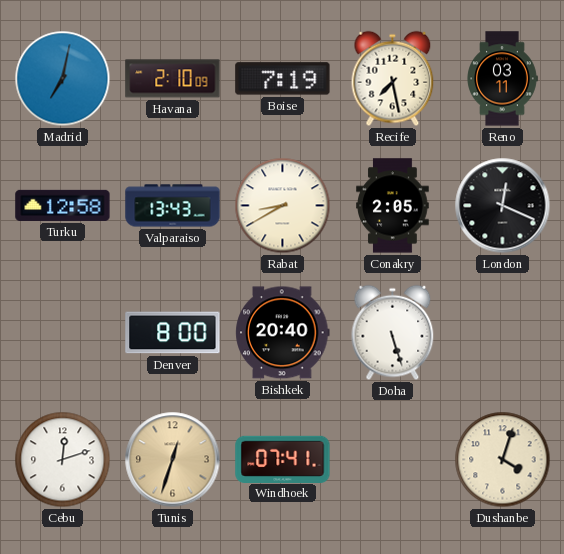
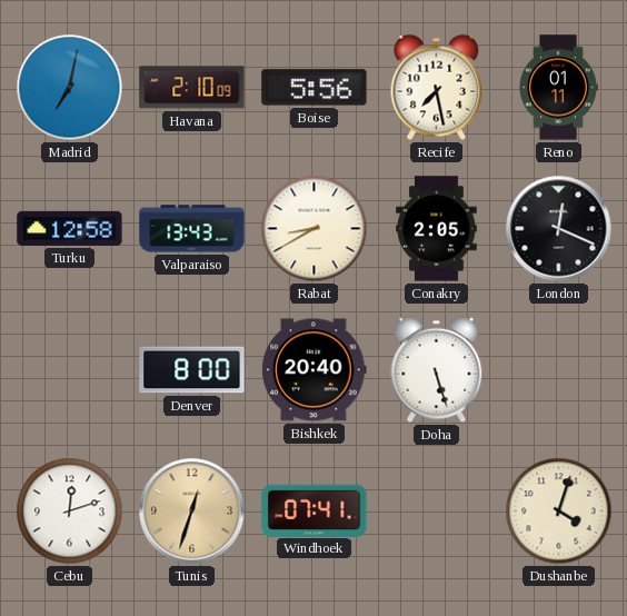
Boise: 7:19 -> 5:56 (315, 88)
Reno: 03:11 -> 01:11 (558, 88)
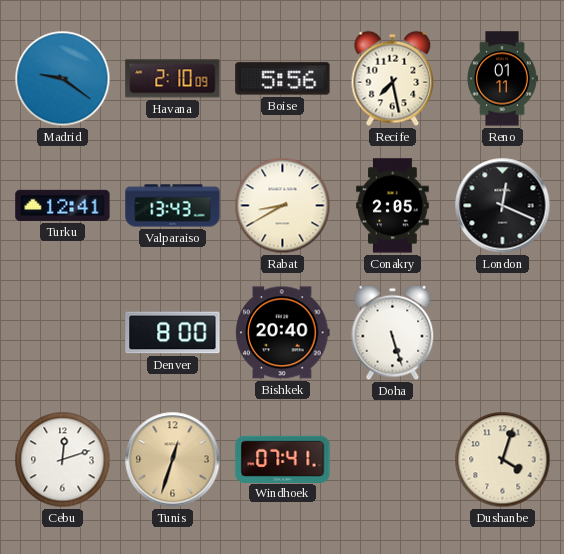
Madrid: 7:02 -> 9:21 (63, 79)
Turku: 12:58 -> 12:41 (63, 205)
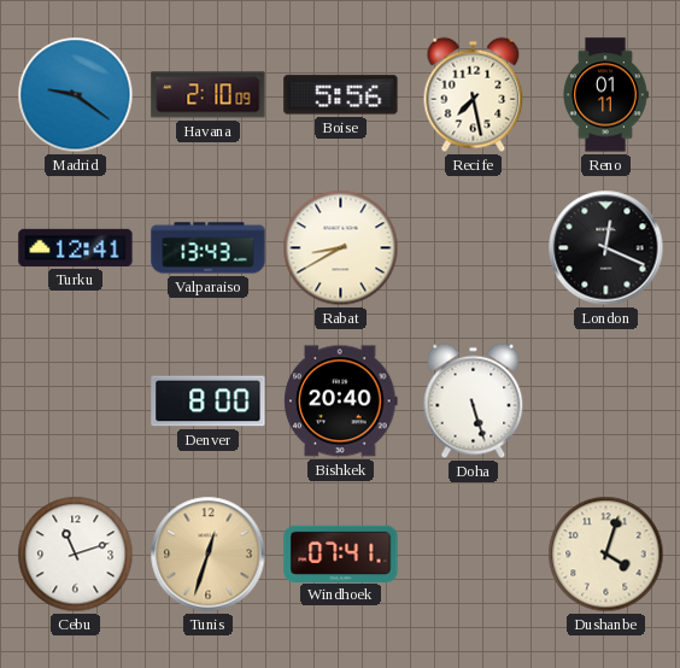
Conakry: 2:05 -> none (393, 206)
Cebu: 12:12 -> 11:12 (76, 555)
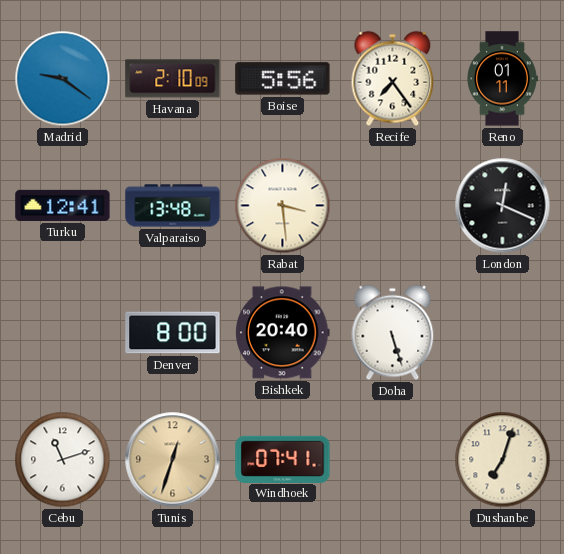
Recife: 7:28 -> 7:24 (393, 79)
Valparaiso: 13:43 -> 13:48 (173, 206)
Rabat: 8:40 -> 3:29 (283, 206)
Dushanbe: 4:03 -> 7:03 (503, 460)
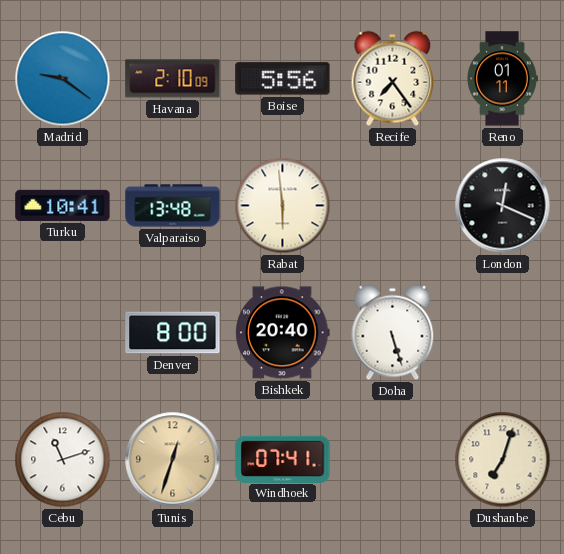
Turku: 12:41 -> 10:41 (63, 205)
Rabat: 3:29 -> 5:59 (283, 206)
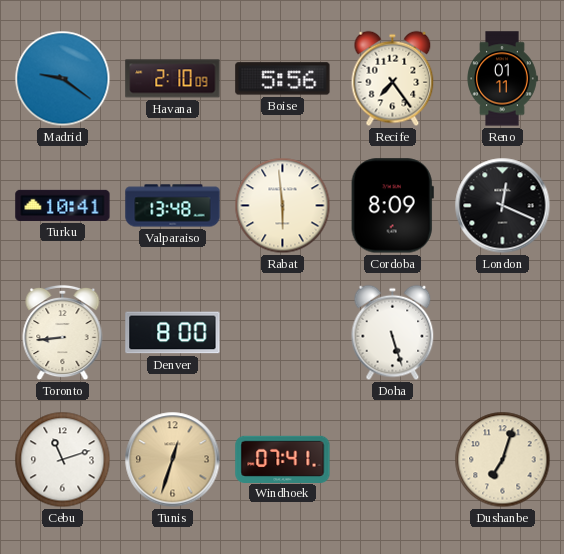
Cordoba: none -> 8:09 (392, 206)
Toronto: none -> 8:44 (63, 333)
Bishkek: 20:40 -> none (283, 333)
